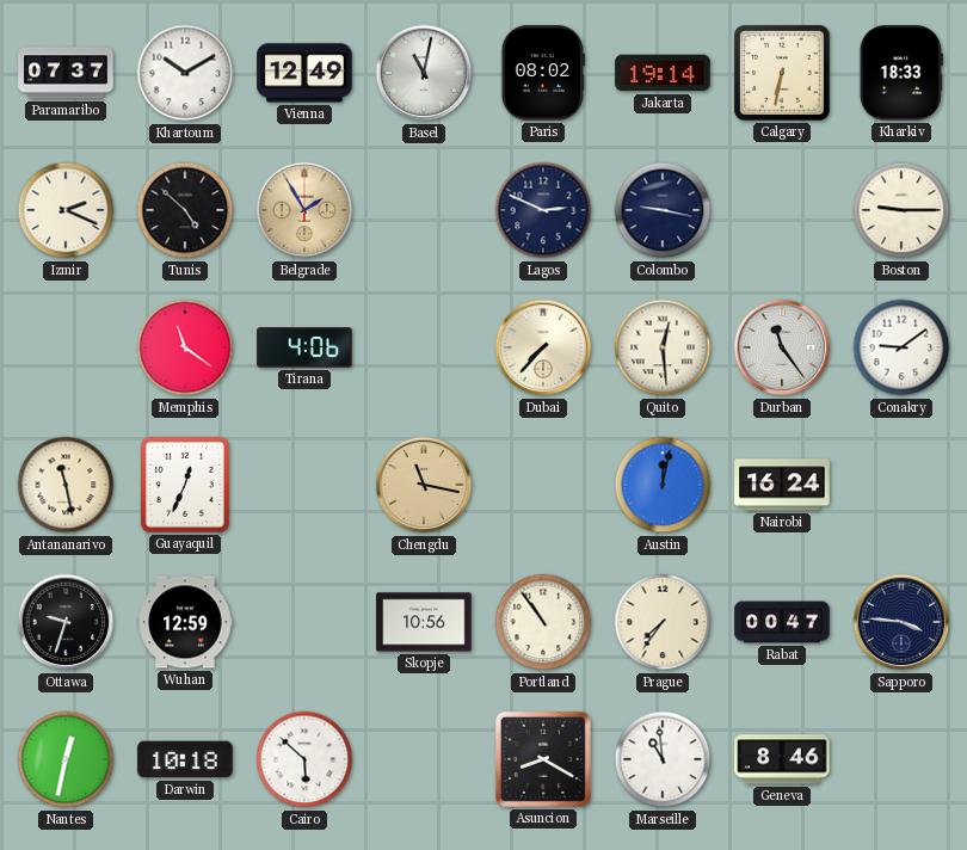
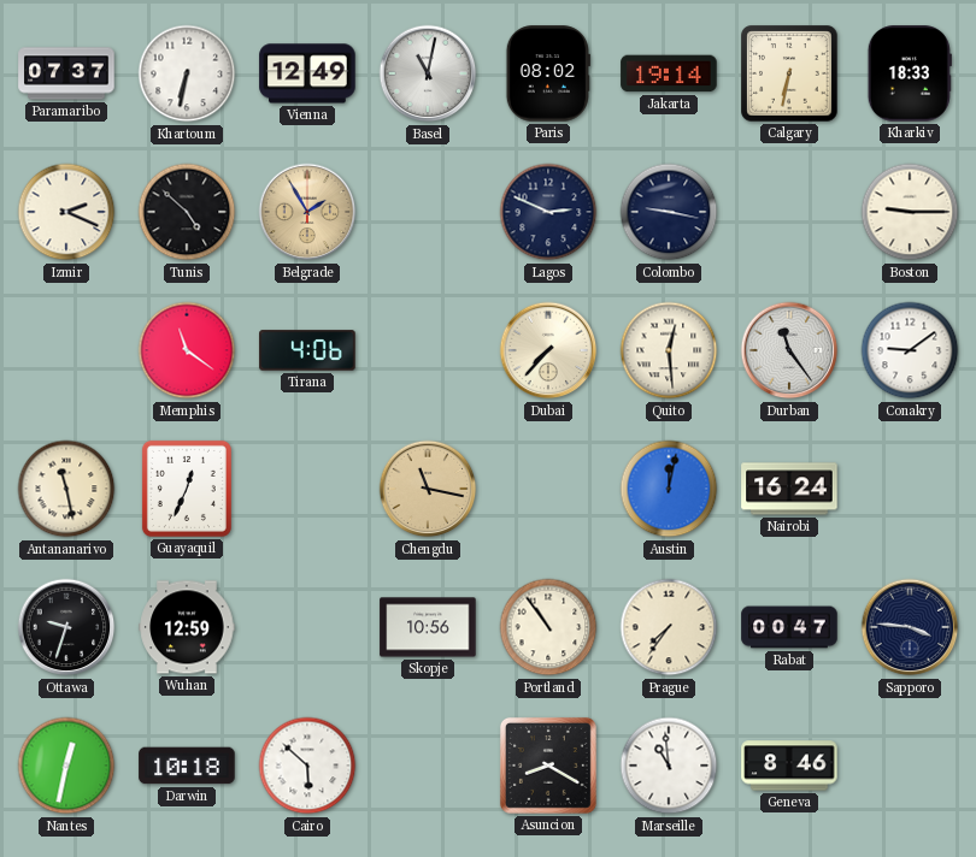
Khartoum: 10:10 -> 6:32 (187, 73)
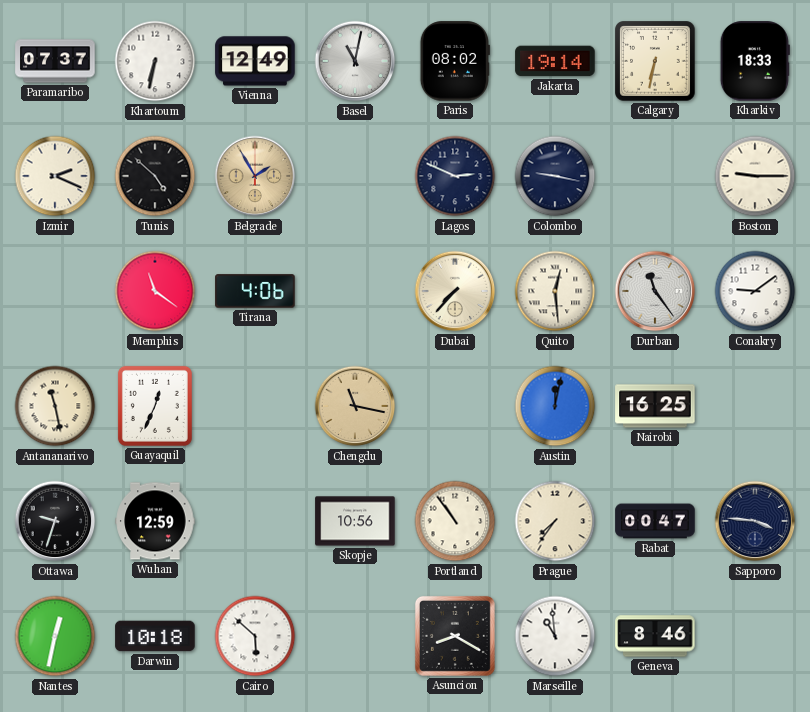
Nairobi: 16:24 -> 16:25 (655, 406)
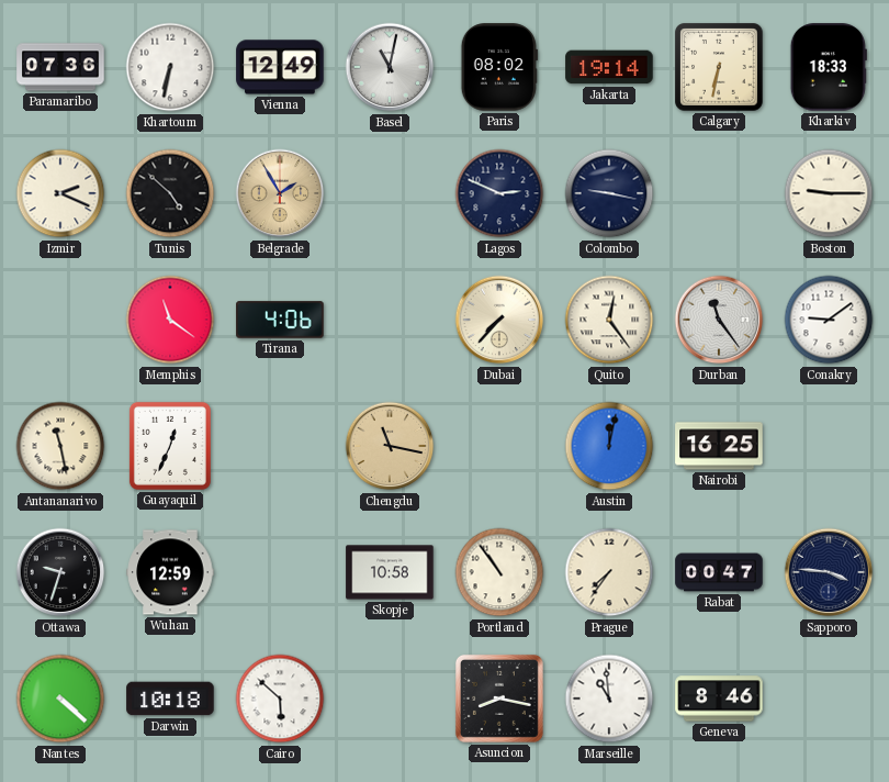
Paramaribo: 07:37 -> 07:36 (60, 67)
Quito: 12:29 -> 12:24 (609, 320)
Skopje: 10:56 -> 10:58 (390, 572)
Nantes: 12:32 -> 4:22 (60, 699)
Asuncion: 8:20 -> 8:17 (499, 699)
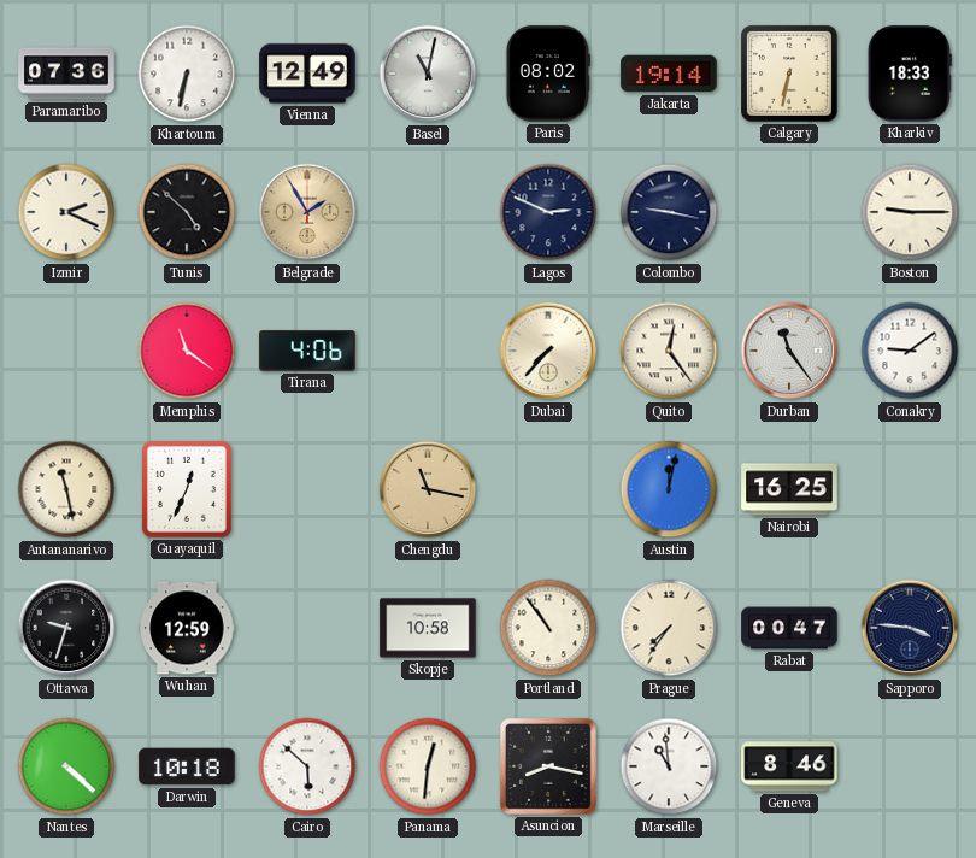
Panama: none -> 12:31 (428, 766)
